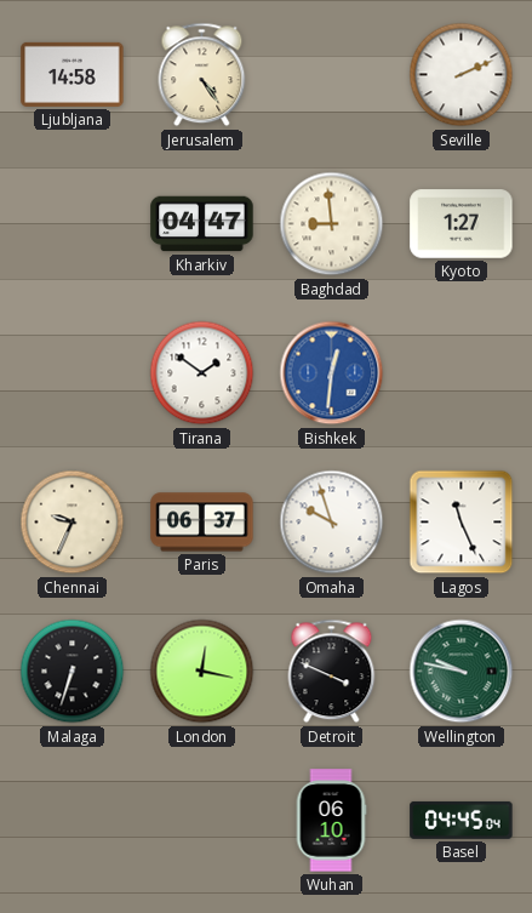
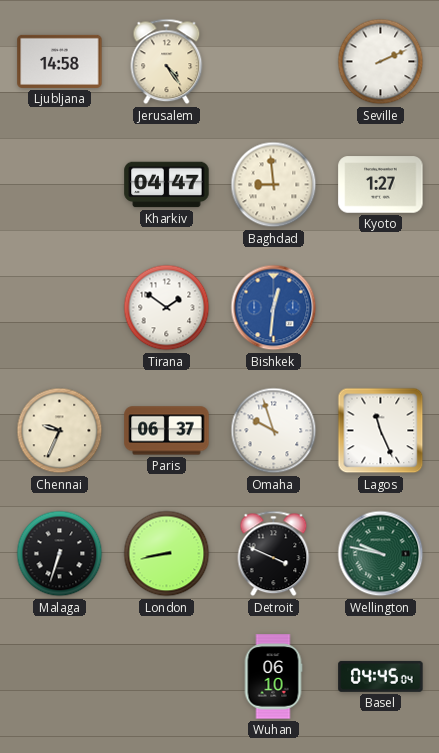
London: 12:17 -> 8:43 (167, 554)
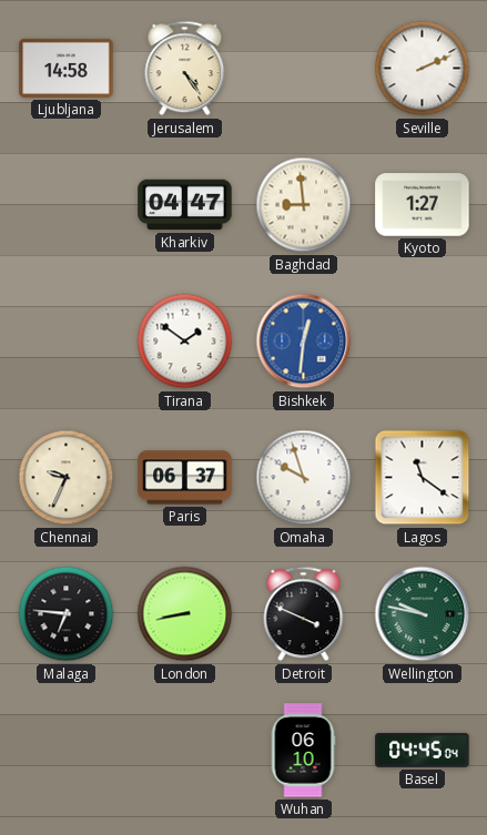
Lagos: 11:26 -> 11:21 (423, 478)
Malaga: 6:33 -> 6:46 (67, 614)
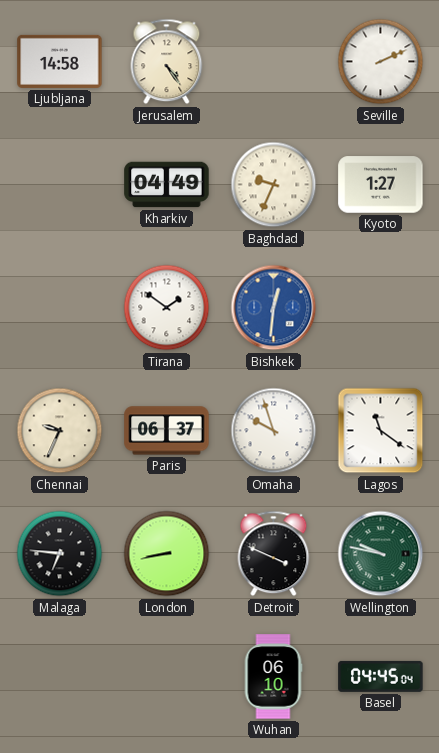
Kharkiv: 04:47 -> 04:49 (167, 185)
Baghdad: 8:59 -> 9:34 (274, 185)
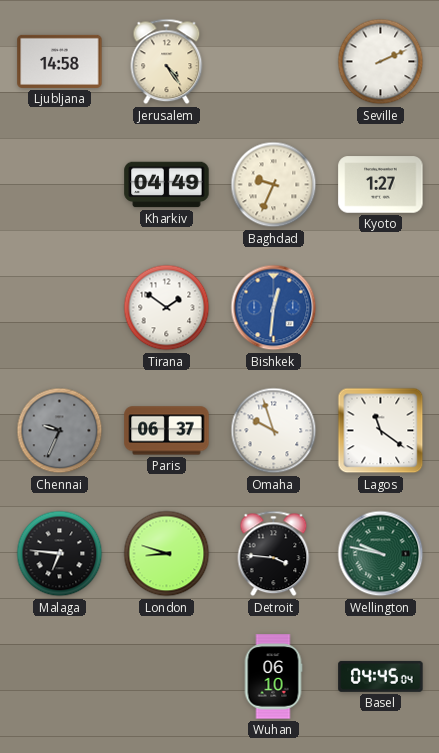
Chennai dial: cream -> grey (60, 431)
London: 8:43 -> 8:48 (167, 554)
Detroit: 3:49 -> 3:46 (274, 554)
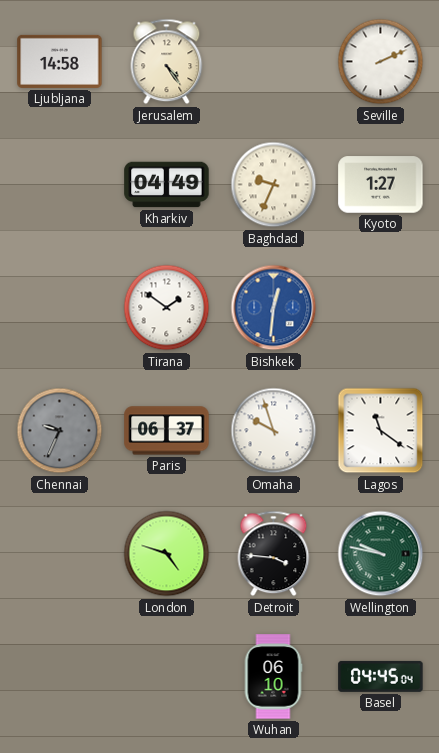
Malaga: 6:46 -> none (60, 554)
London: 8:48 -> 4:48 (167, 554)
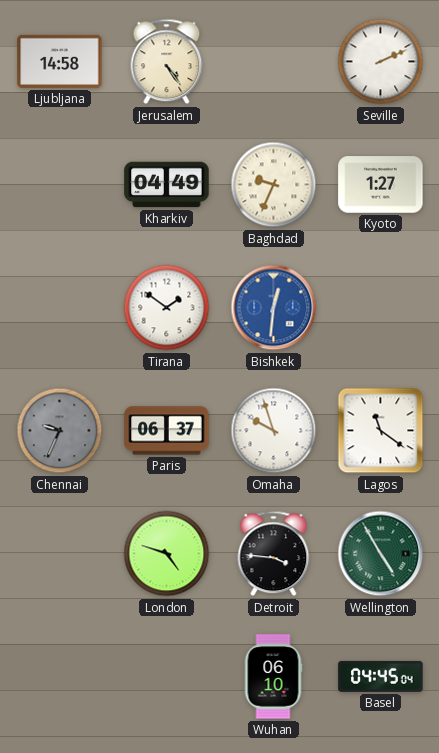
Wellington: 9:47 -> 4:55 (381, 554)
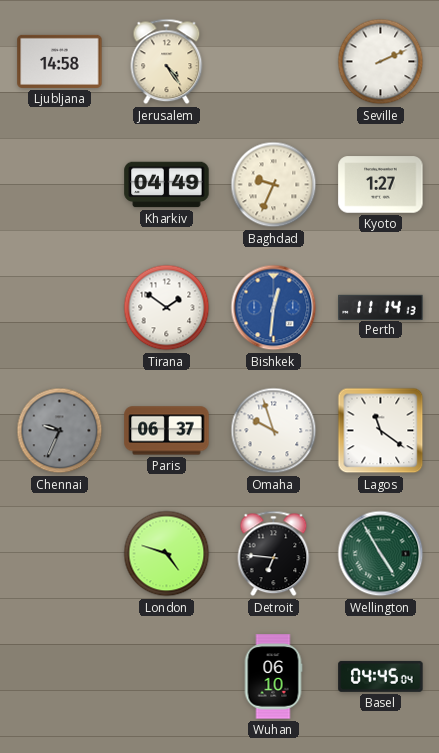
Perth: none -> 11:14 (381, 307)
Detroit: 3:46 -> 6:46 (274, 554)
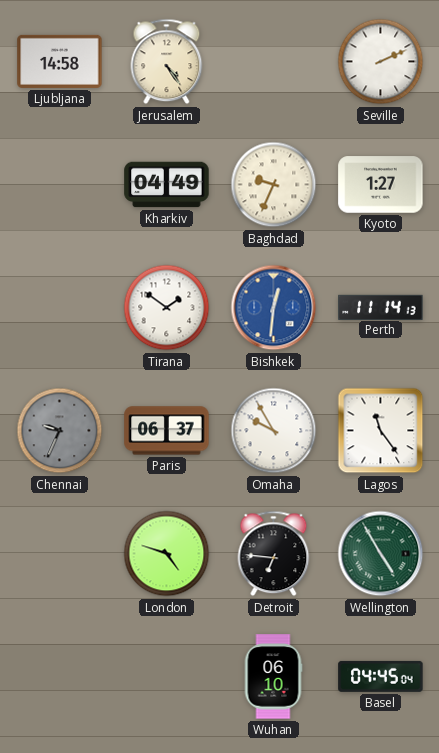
Omaha: 9:57 -> 9:55 (274, 431)
Lagos: 11:21 -> 11:24 (381, 431)
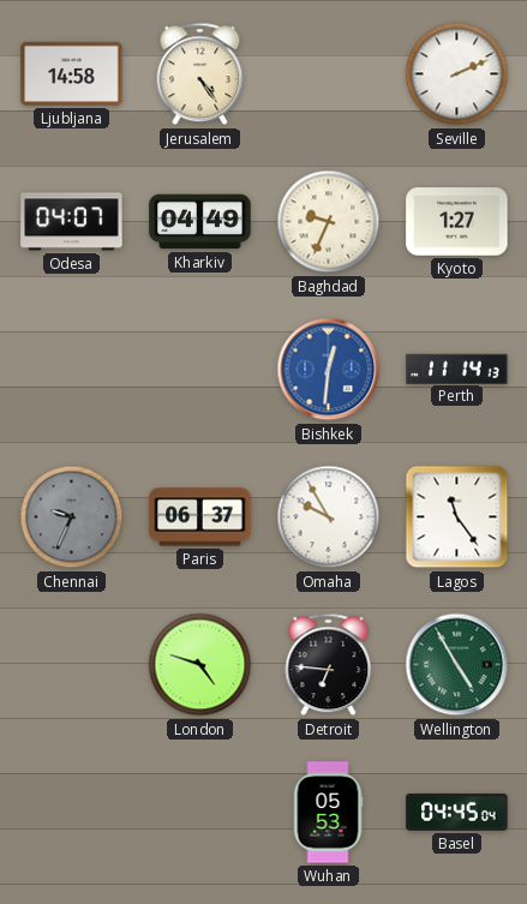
Odesa: none -> 04:07 (72, 222)
Tirana: 1:51 -> none (167, 308)
Wuhan: 06:10 -> 05:53 (328, 813)
